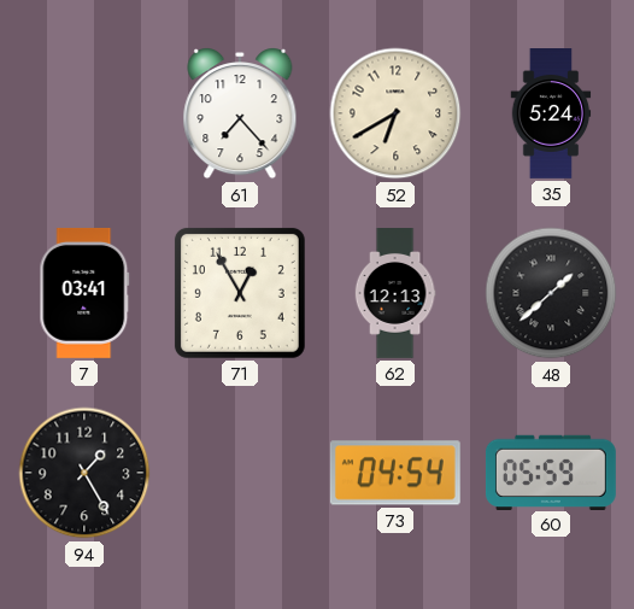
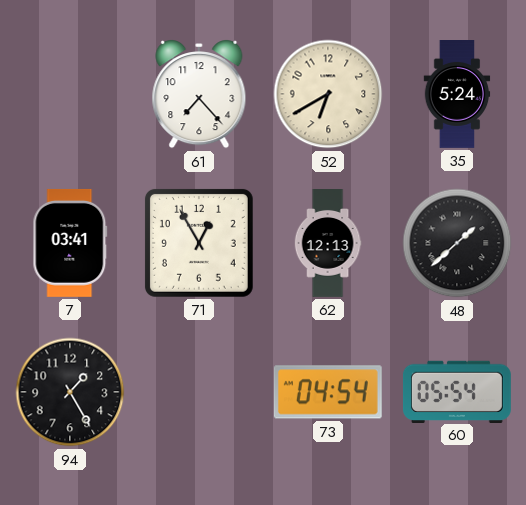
60: 05:59 -> 05:54 (457, 391)
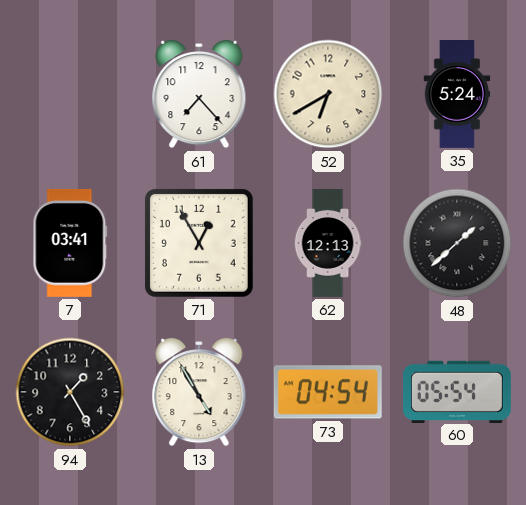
13: none -> 4:55 (199, 393)
